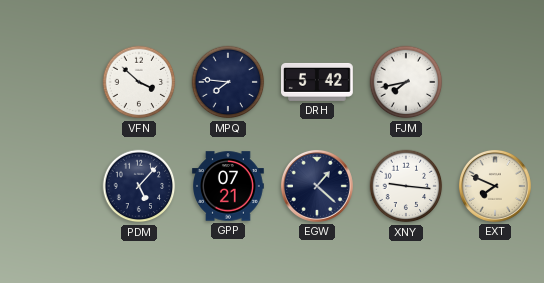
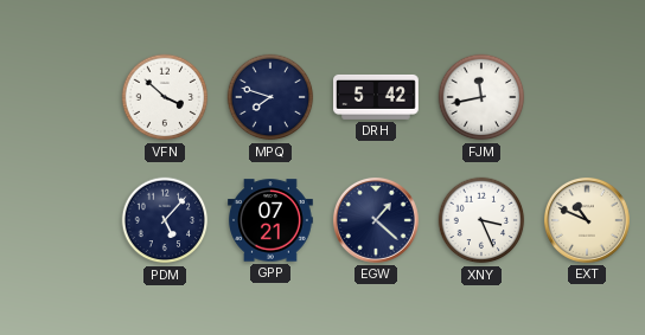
MPQ: 7:46 -> 7:48 (270, 97)
FJM: 7:43 -> 11:43 (481, 97)
XNY: 9:16 -> 3:26 (481, 220)
EXT: 7:49 -> 10:49 (587, 220)
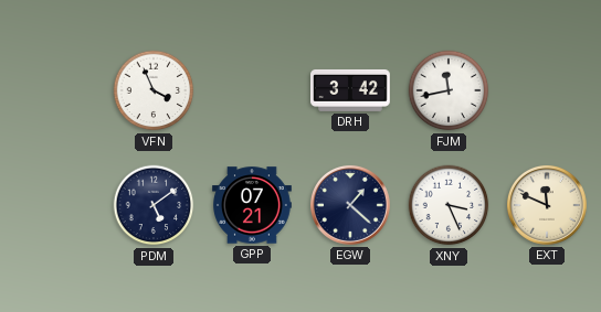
VFN: 3:52 -> 3:56 (154, 90)
MPQ: 7:48 -> none (270, 97)
DRH: 5:42 -> 3:42 (351, 90)
PDM: 5:07 -> 5:09 (154, 205)
EXT: 10:49 -> 11:49 (547, 205)
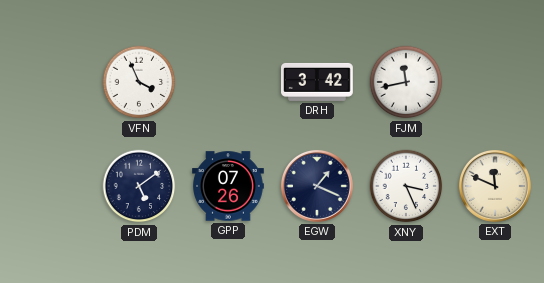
GPP: 07:21 -> 07:26 (229, 186)
EGW: 1:22 -> 1:19 (317, 186)
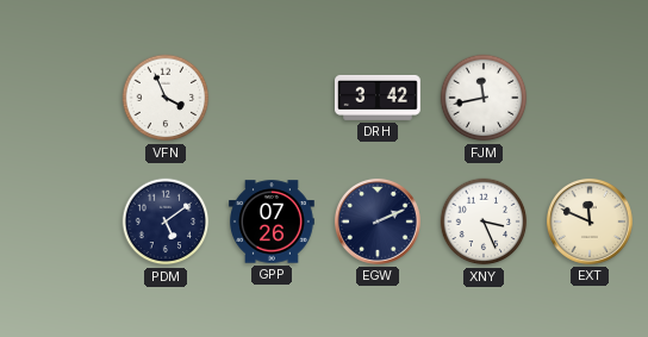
EGW: 1:19 -> 2:11 (378, 221)
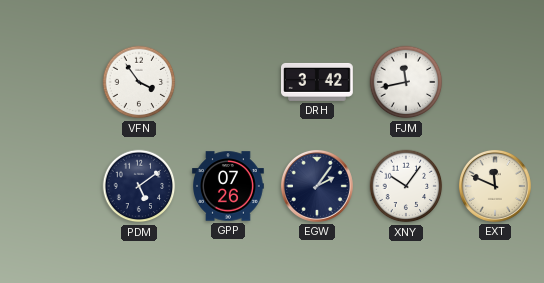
VFN: 3:56 -> 3:54 (139, 82)
EGW: 2:11 -> 2:06 (317, 186)
XNY: 3:26 -> 10:06 (406, 186)
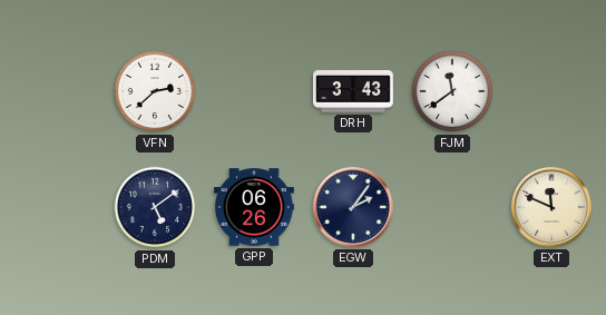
VFN: 3:54 -> 2:38 (155, 91)
DRH: 3:42 -> 3:43 (354, 91)
FJM: 11:43 -> 11:39 (452, 91)
GPP: 07:26 -> 06:26 (255, 207)
XNY: 10:06 -> none (406, 186)
